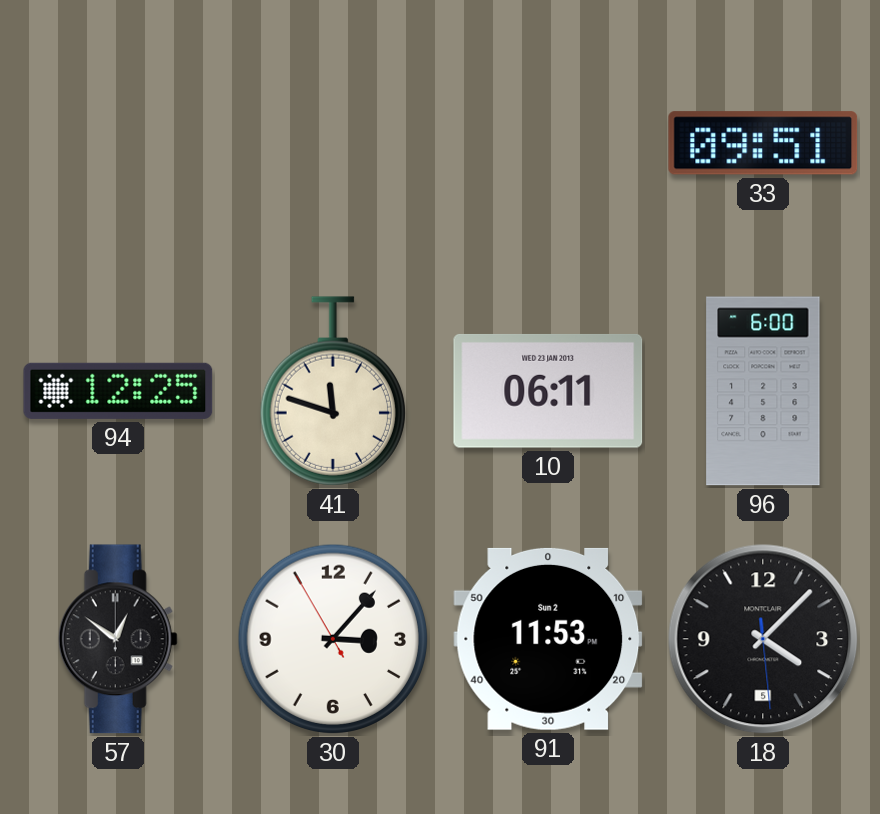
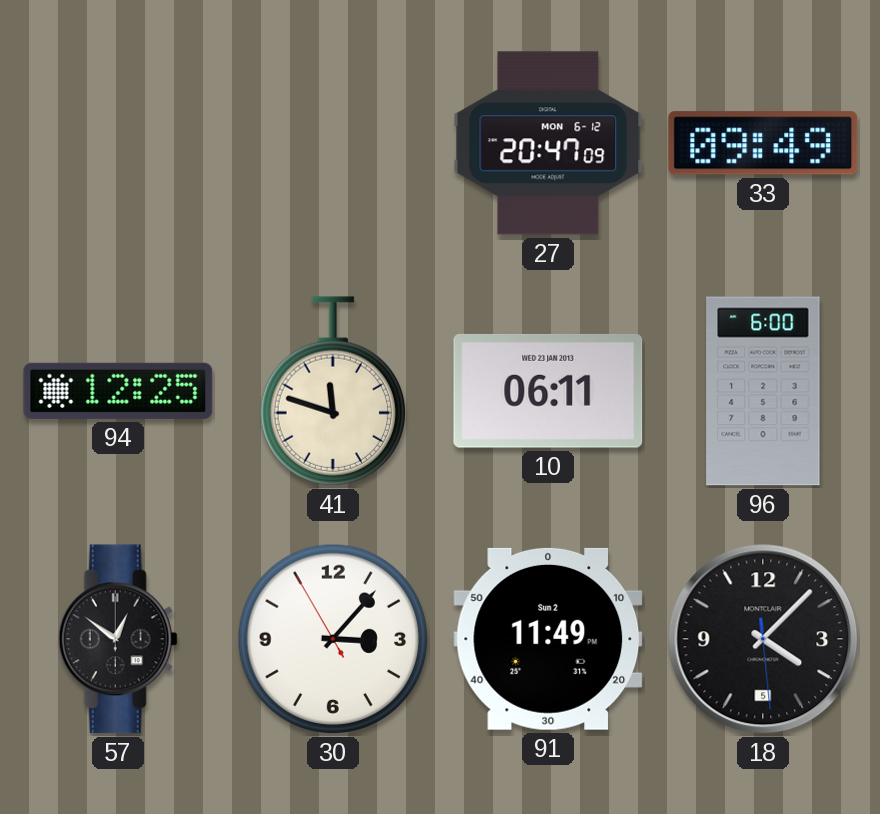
27: none -> 20:47 (548, 143)
33: 09:51 -> 09:49 (763, 143)
91: 11:53 -> 11:49 (548, 639)
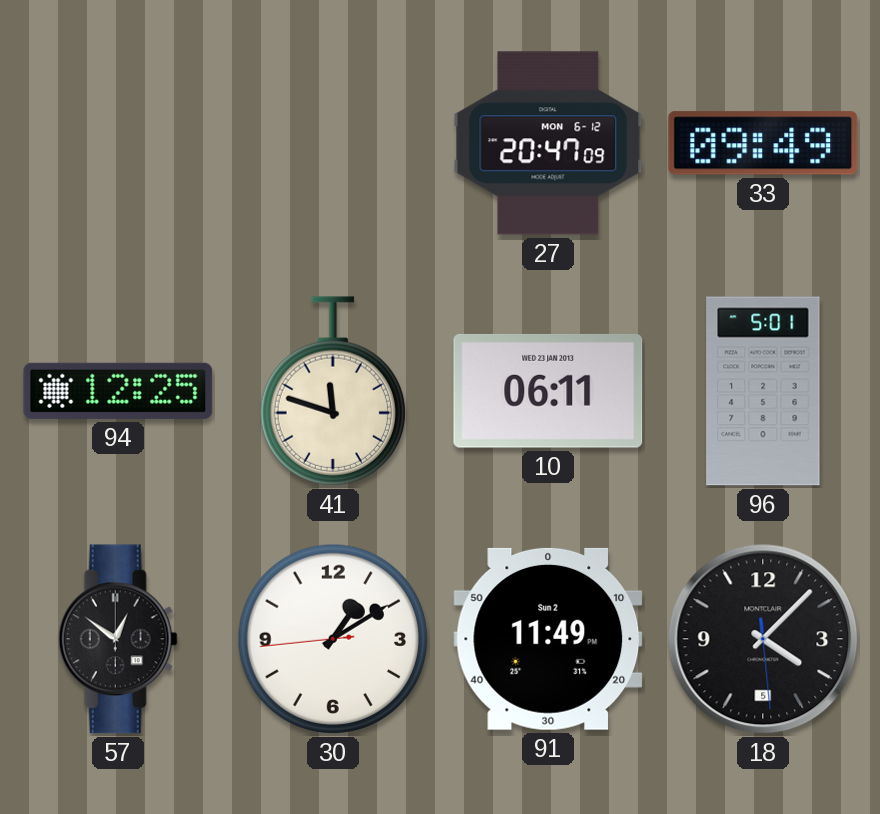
96: 6:00 -> 5:01 (763, 391)
30: 3:06 -> 1:09 (333, 639)
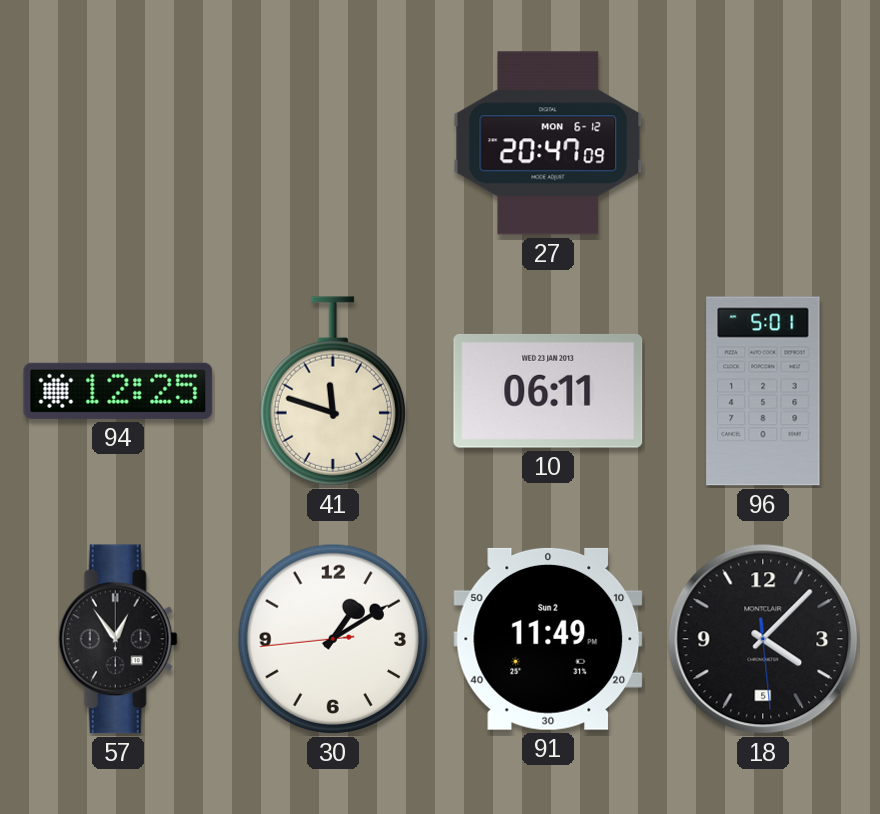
33: 09:49 -> none (763, 143)
57: 12:51 -> 12:54 (118, 639)
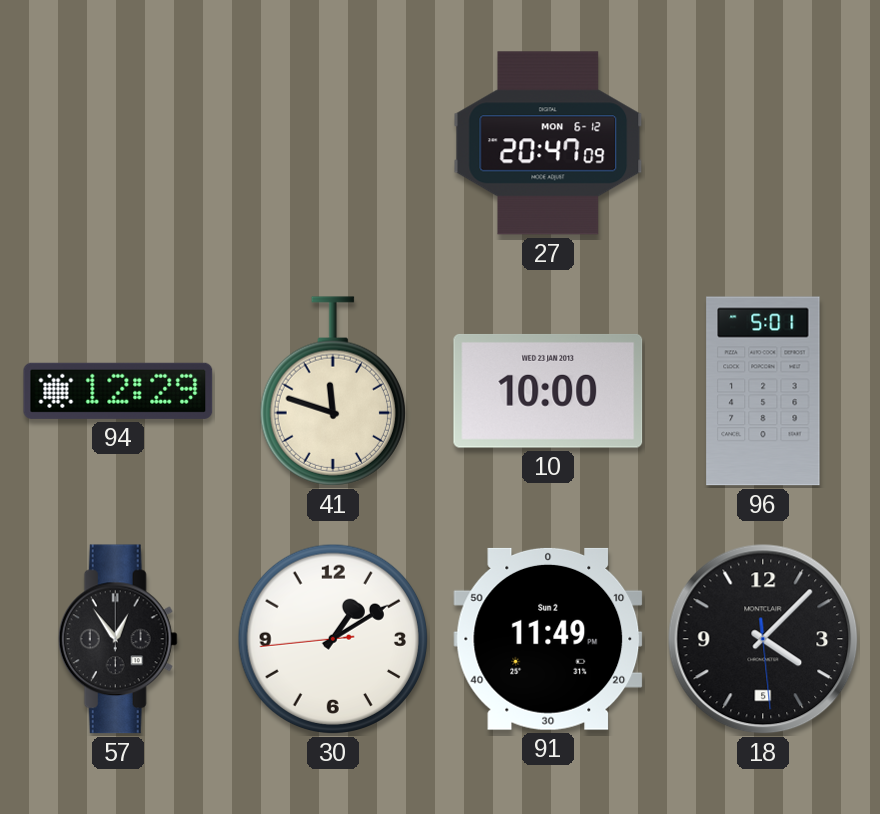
94: 12:25 -> 12:29 (118, 391)
10: 06:11 -> 10:00 (548, 391)
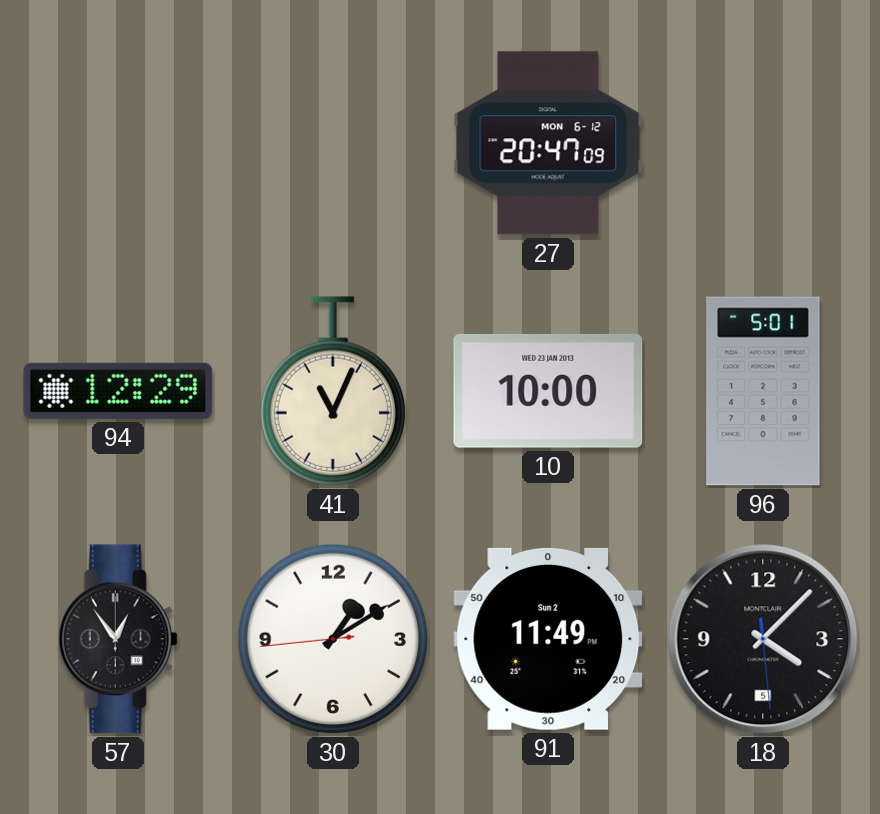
41: 11:48 -> 11:04 (333, 391)
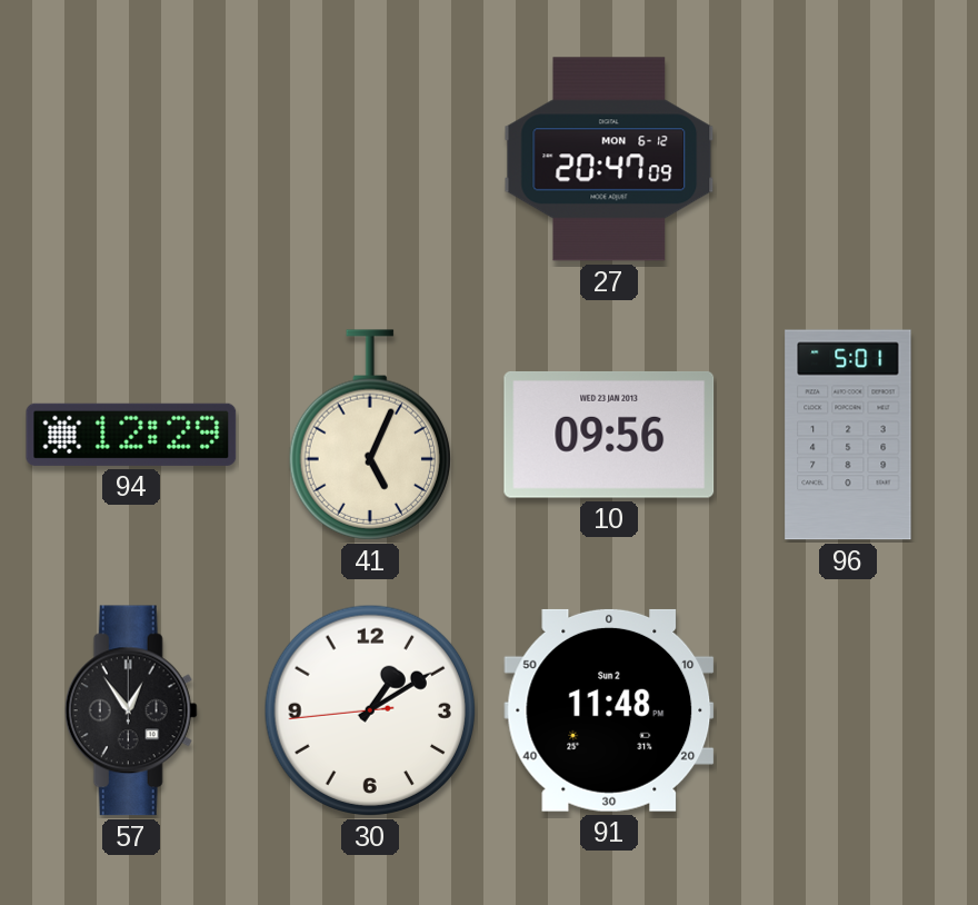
41: 11:04 -> 5:04 (370, 435)
10: 10:00 -> 09:56 (609, 435)
91: 11:49 -> 11:48 (609, 710)
18: 4:07 -> none (763, 639)
